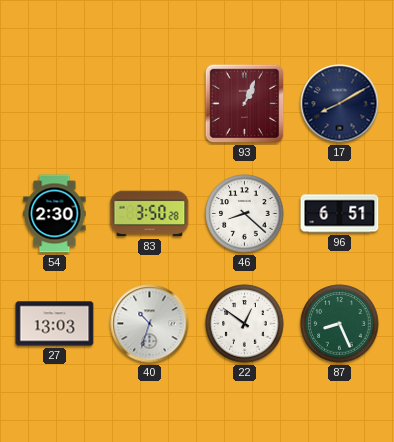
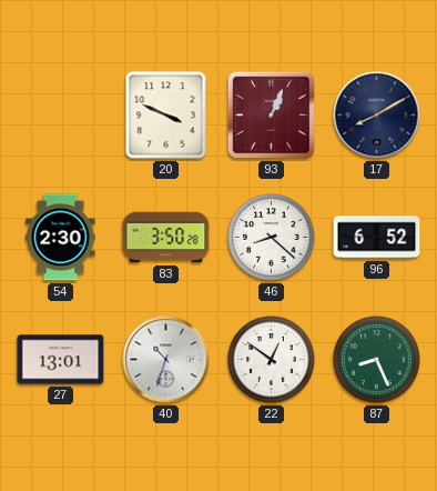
20: none -> 3:49 (166, 116)
96: 6:51 -> 6:52 (377, 238)
27: 13:03 -> 13:01 (61, 360)
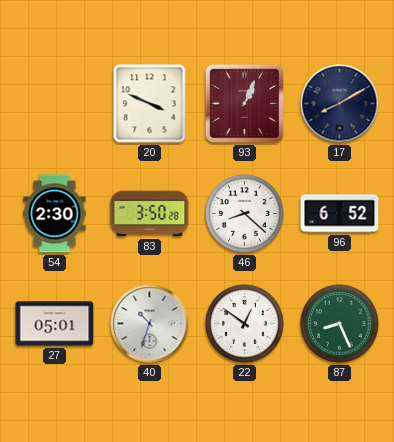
27: 13:01 -> 05:01 (55, 324)
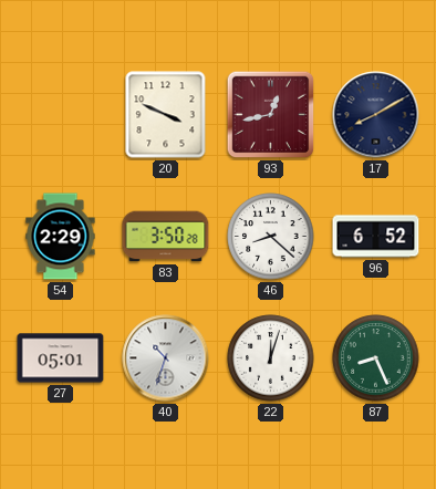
93: 1:04 -> 12:43 (271, 115)
54: 2:30 -> 2:29 (61, 237)
22: 12:51 -> 12:03 (271, 358)
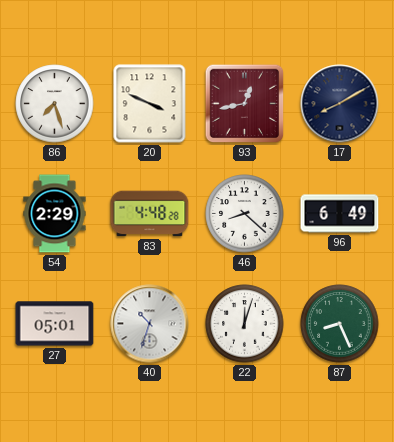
86: none -> 7:27 (55, 104)
83: 3:50 -> 4:48 (150, 214)
96: 6:52 -> 6:49 (340, 214)
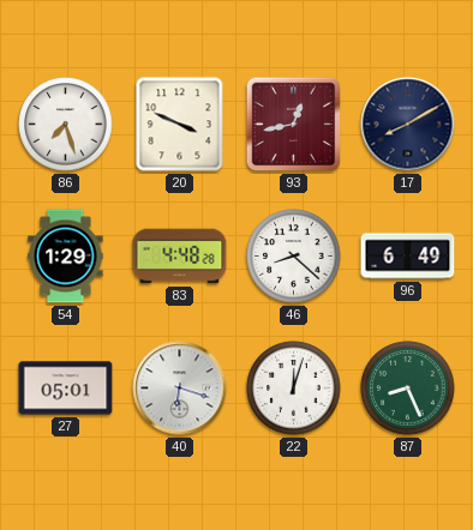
54: 2:29 -> 1:29 (66, 257)
40: 10:33 -> 6:18 (180, 389)
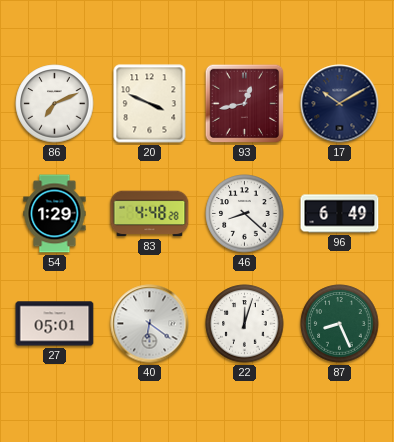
86: 7:27 -> 7:11 (55, 104)
17: 8:10 -> 10:10 (340, 104)
40: 6:18 -> 6:21 (150, 324)
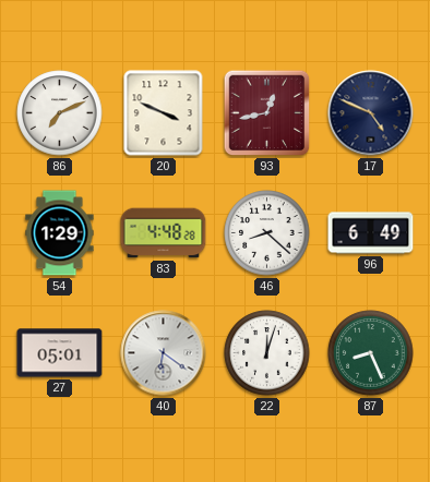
17: 10:10 -> 4:49 (371, 113)
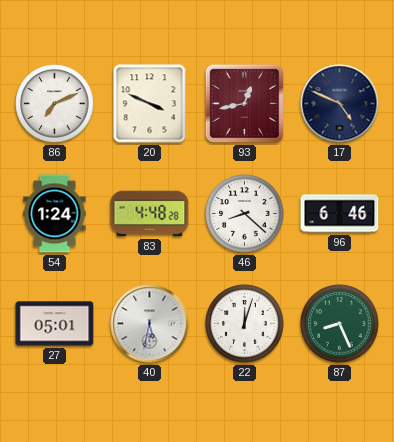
54: 1:29 -> 1:24 (55, 214)
96: 6:49 -> 6:46 (340, 214)
40: 6:21 -> 5:32 (150, 324)
